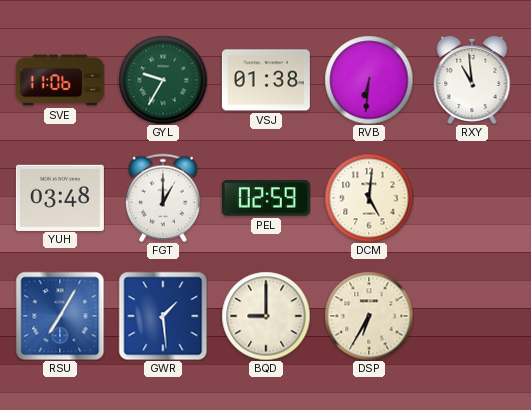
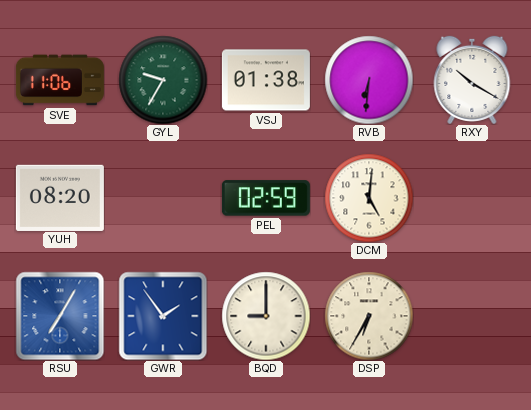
RXY: 10:59 -> 10:20 (472, 80)
YUH: 03:48 -> 08:20 (60, 197)
FGT: 1:00 -> none (163, 198)
GWR: 1:29 -> 1:54 (163, 316)
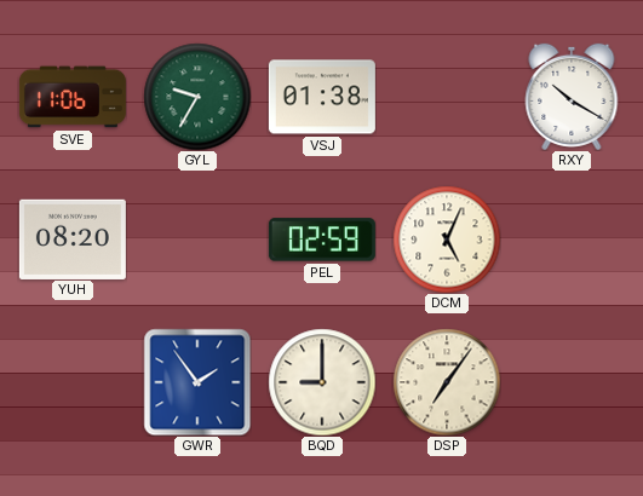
RVB: 6:31 -> none (369, 80)
DCM: 5:01 -> 5:04 (447, 240)
RSU: 7:05 -> none (60, 316)
DSP: 6:35 -> 7:06 (447, 382)
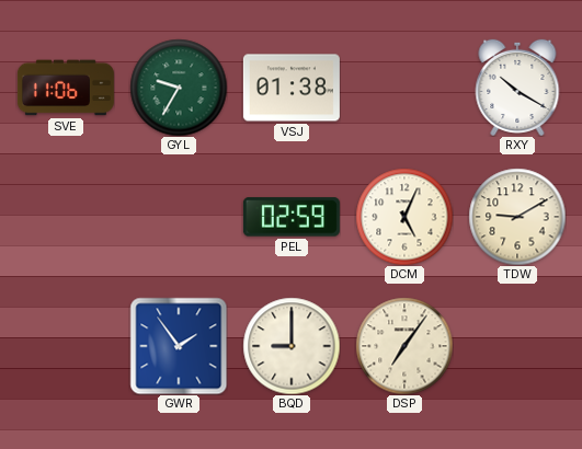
YUH: 08:20 -> none (73, 238)
TDW: none -> 9:10 (517, 217)
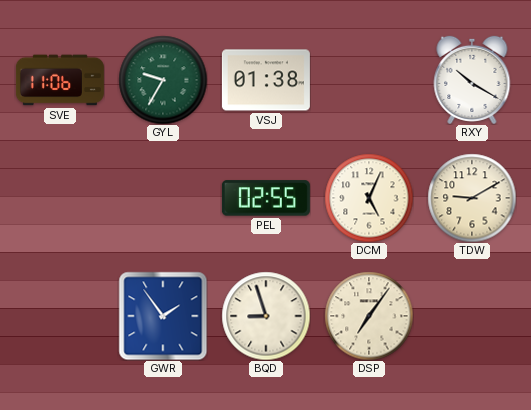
PEL: 02:59 -> 02:55 (266, 198)
BQD: 9:00 -> 8:57 (266, 316)
